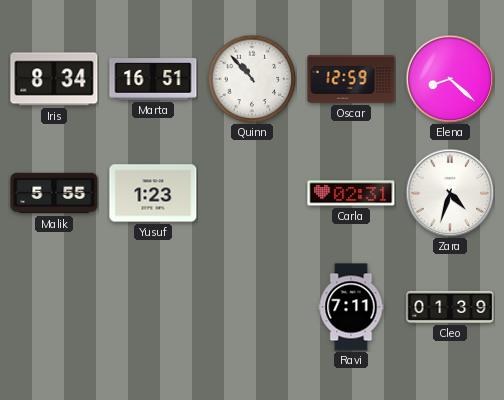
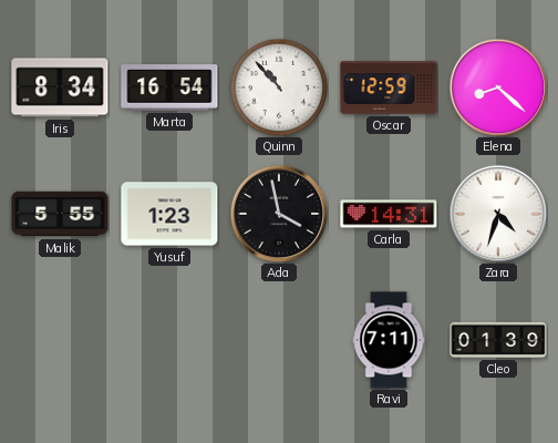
Marta: 16:51 -> 16:54 (169, 87)
Ada: none -> 3:58 (279, 214)
Carla: 02:31 -> 14:31 (389, 214)
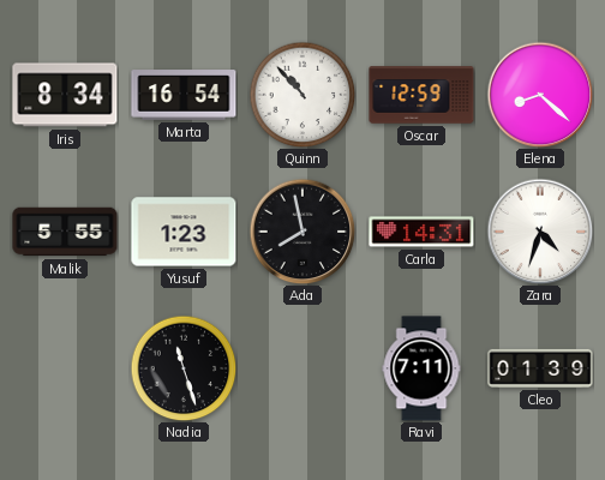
Ada: 3:58 -> 7:58 (302, 232)
Nadia: none -> 11:27 (184, 368)
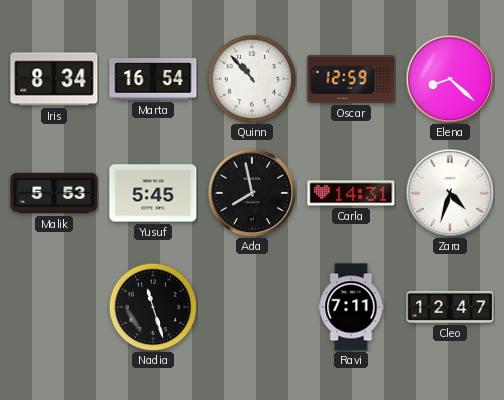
Malik: 5:55 -> 5:53 (54, 193)
Yusuf: 1:23 -> 5:45 (153, 193)
Cleo: 01:39 -> 12:47 (450, 307)
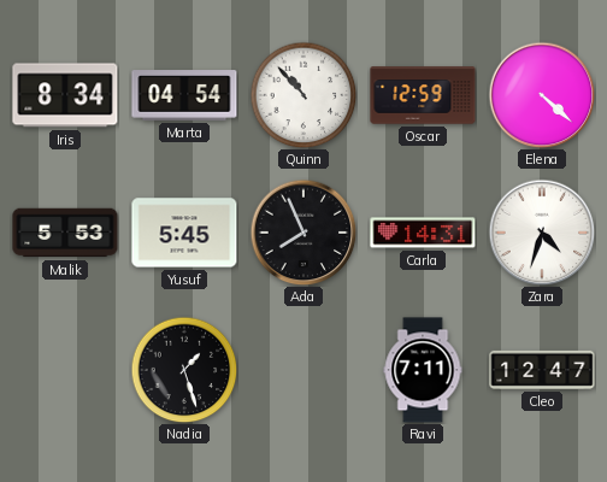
Marta: 16:54 -> 04:54 (184, 95)
Elena: 8:22 -> 4:22 (542, 95)
Ada: 7:58 -> 7:56 (303, 233)
Nadia: 11:27 -> 1:27 (184, 370)
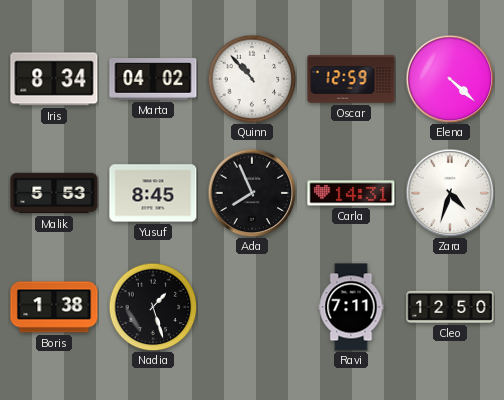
Marta: 04:54 -> 04:02 (153, 79)
Yusuf: 5:45 -> 8:45 (153, 193)
Boris: none -> 1:38 (54, 307)
Cleo: 12:47 -> 12:50 (450, 307)
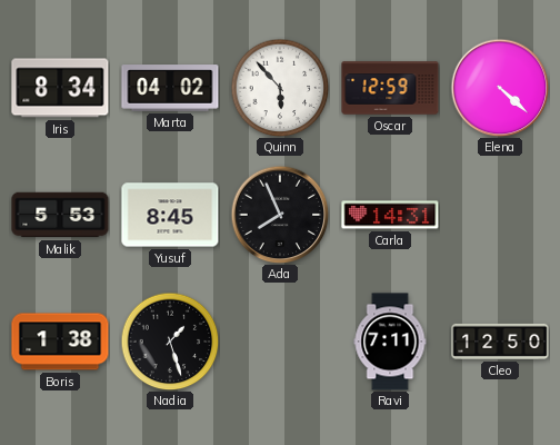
Quinn: 10:53 -> 5:53 (280, 88)
Zara: 4:33 -> none (450, 193)
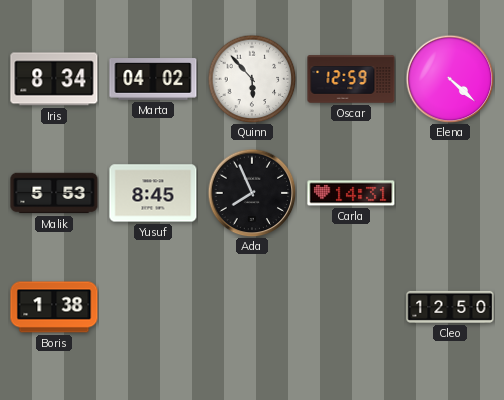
Nadia: 1:27 -> none (170, 342)
Ravi: 7:11 -> none (390, 342)
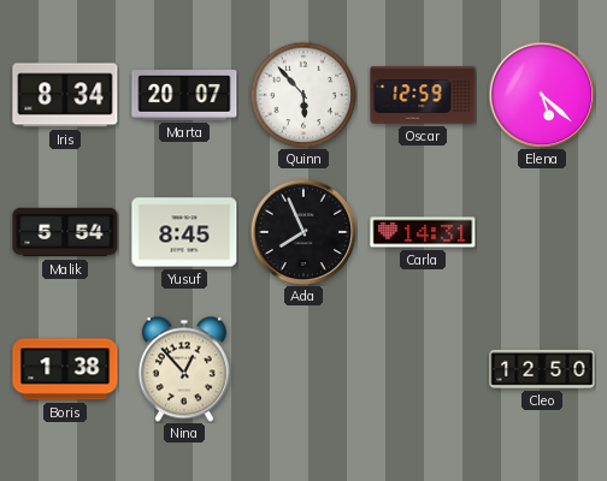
Marta: 04:02 -> 20:07 (184, 95)
Elena: 4:22 -> 5:22 (542, 95)
Malik: 5:53 -> 5:54 (65, 232)
Nina: none -> 12:53 (184, 369)
